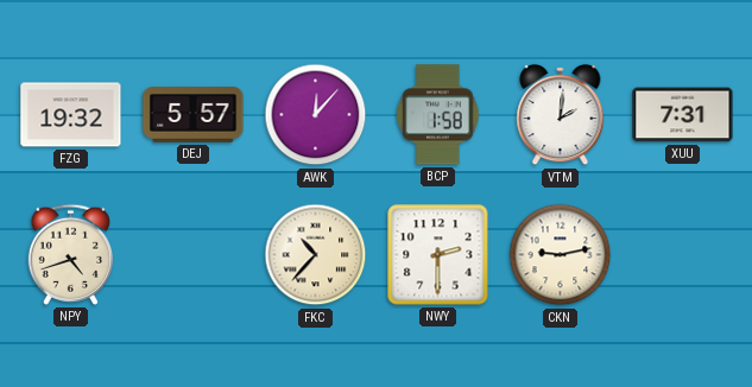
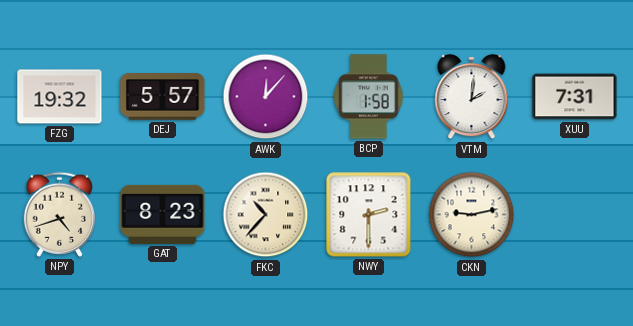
GAT: none -> 8:23 (163, 214)
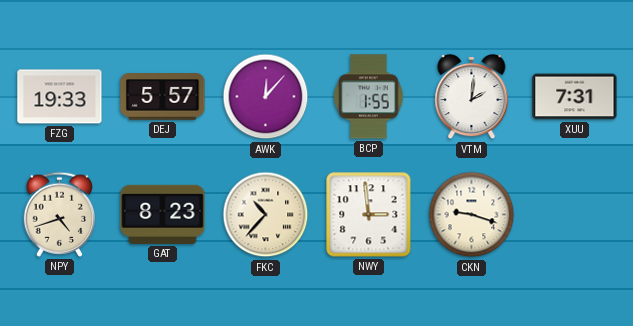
FZG: 19:32 -> 19:33 (60, 97)
BCP: 1:58 -> 1:55 (369, 97)
NWY: 2:30 -> 2:59 (369, 215)
CKN: 9:13 -> 9:18 (472, 215)
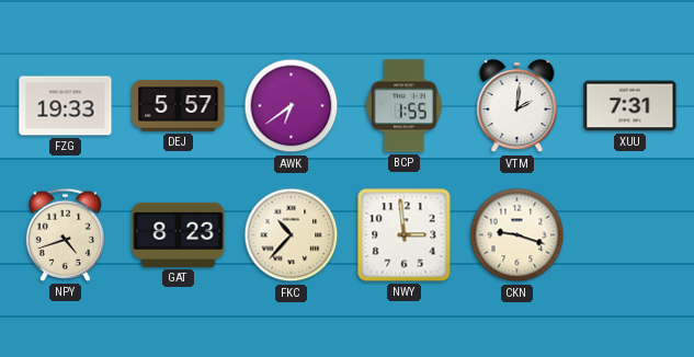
AWK: 12:07 -> 6:39 (292, 106)
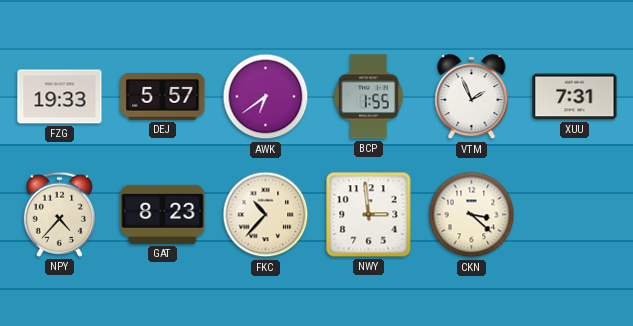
VTM: 2:01 -> 1:56 (472, 97)
NPY: 4:42 -> 4:37 (59, 214)
CKN: 9:18 -> 3:22 (472, 215)
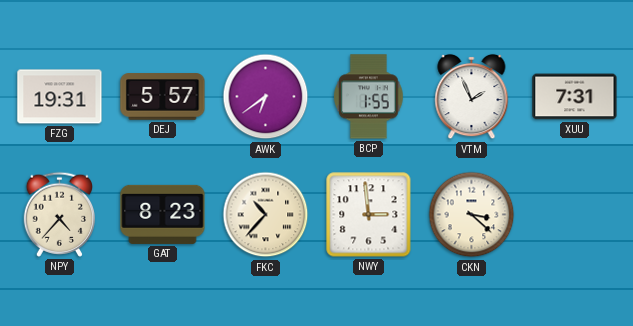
FZG: 19:33 -> 19:31 (60, 97)
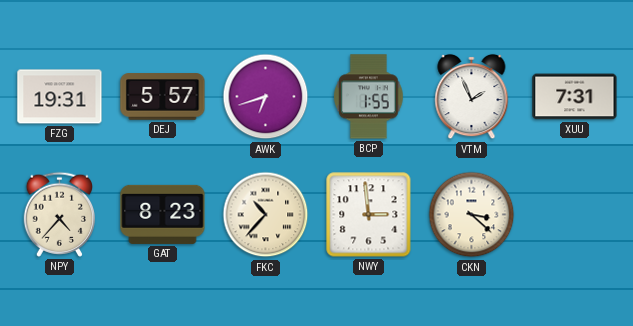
AWK: 6:39 -> 6:42 (266, 97)
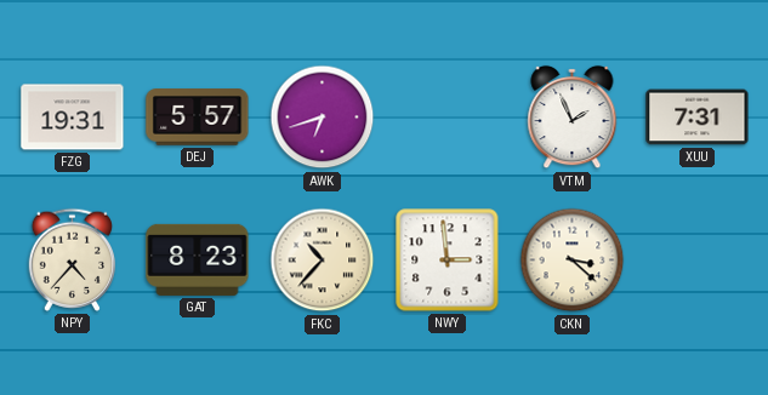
BCP: 1:55 -> none (369, 97)
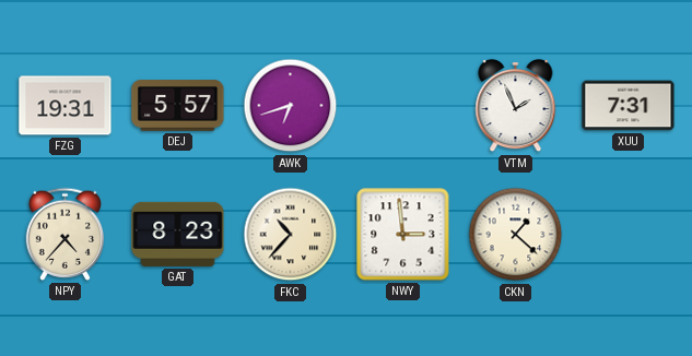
CKN: 3:22 -> 1:22 (516, 235)
